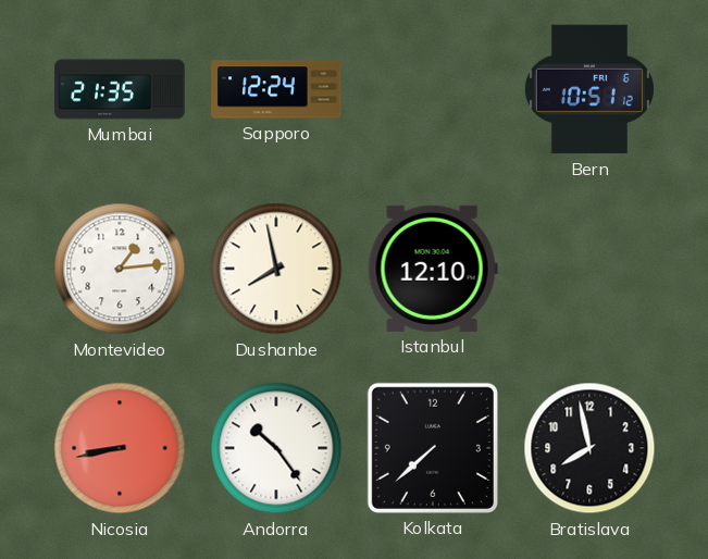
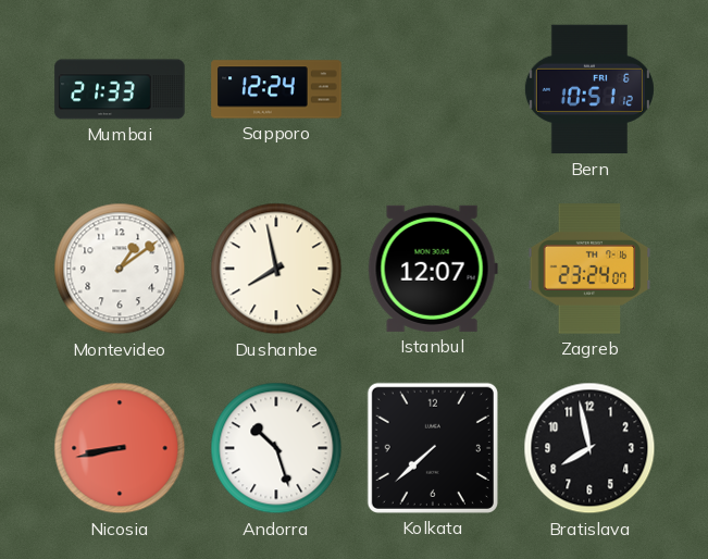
Mumbai: 21:35 -> 21:33 (120, 89)
Montevideo: 1:14 -> 1:09 (120, 269)
Istanbul: 12:10 -> 12:07 (433, 269)
Zagreb: none -> 23:24 (589, 269)
Andorra: 10:24 -> 10:27 (276, 448)
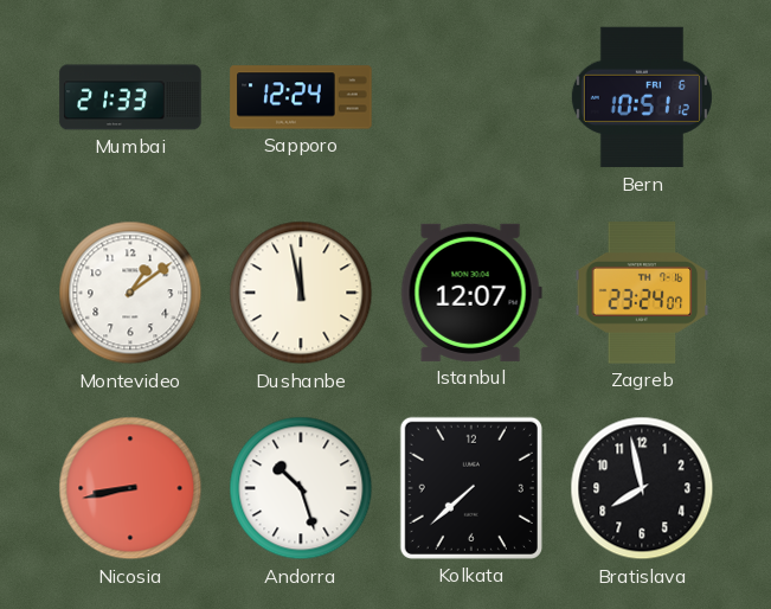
Dushanbe: 7:58 -> 11:58 (301, 293)
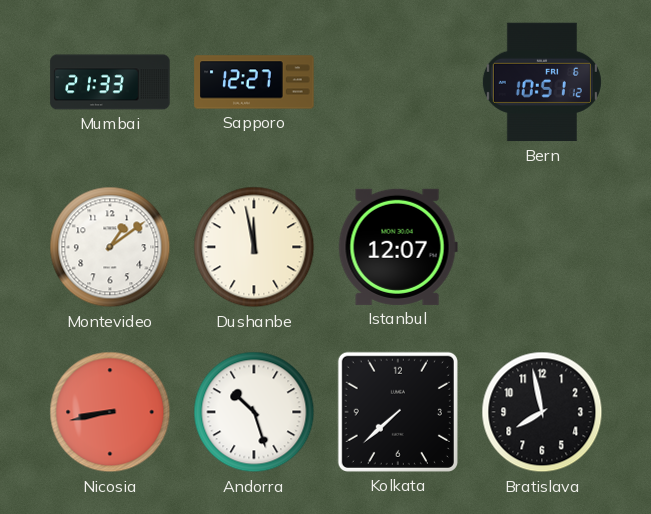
Sapporo: 12:24 -> 12:27 (254, 82)
Zagreb: 23:24 -> none (642, 293)
